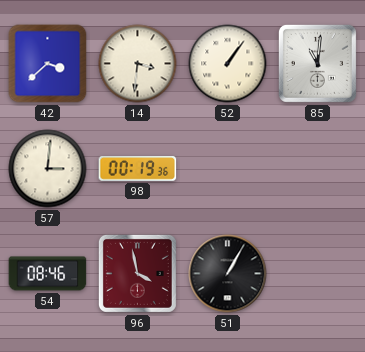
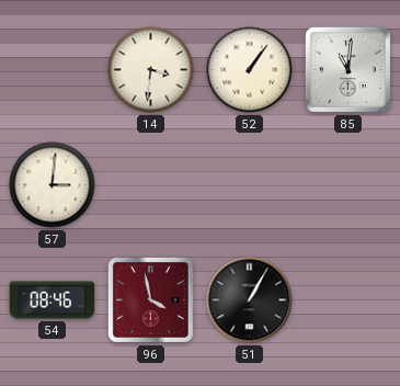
42: 3:38 -> none (48, 64)
98: 00:19 -> none (138, 169)
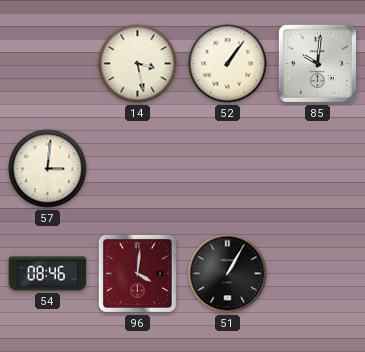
14: 3:31 -> 3:28 (138, 64)
85: 11:01 -> 10:01 (317, 63)
96: 3:58 -> 4:01 (137, 273)
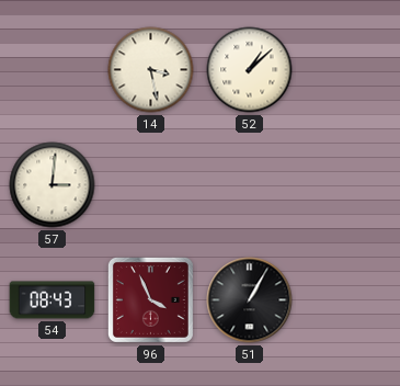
52: 1:06 -> 1:08 (250, 70)
85: 10:01 -> none (317, 63)
54: 08:46 -> 08:43 (53, 300)
96: 4:01 -> 3:56 (150, 299)
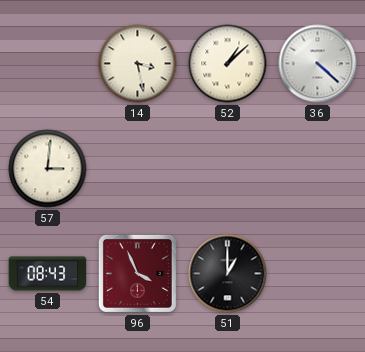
36: none -> 4:22 (318, 64)
51: 1:05 -> 1:00 (228, 274)
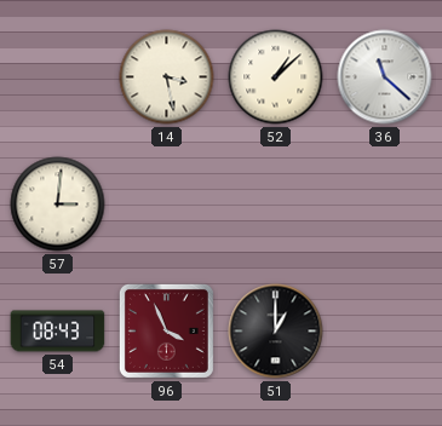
36: 4:22 -> 11:22 (385, 77)
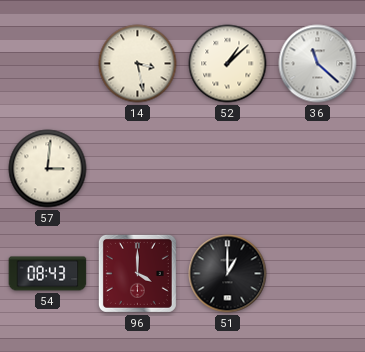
96: 3:56 -> 4:00 (137, 273)
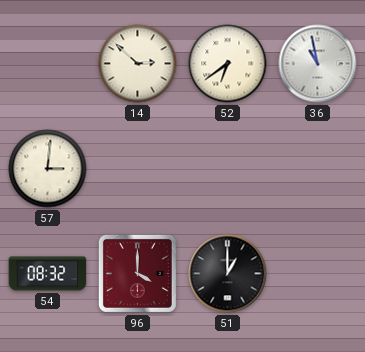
14: 3:28 -> 2:52 (138, 64)
52: 1:08 -> 6:39 (228, 64)
36: 11:22 -> 10:58 (318, 64)
54: 08:43 -> 08:32 (48, 274)
